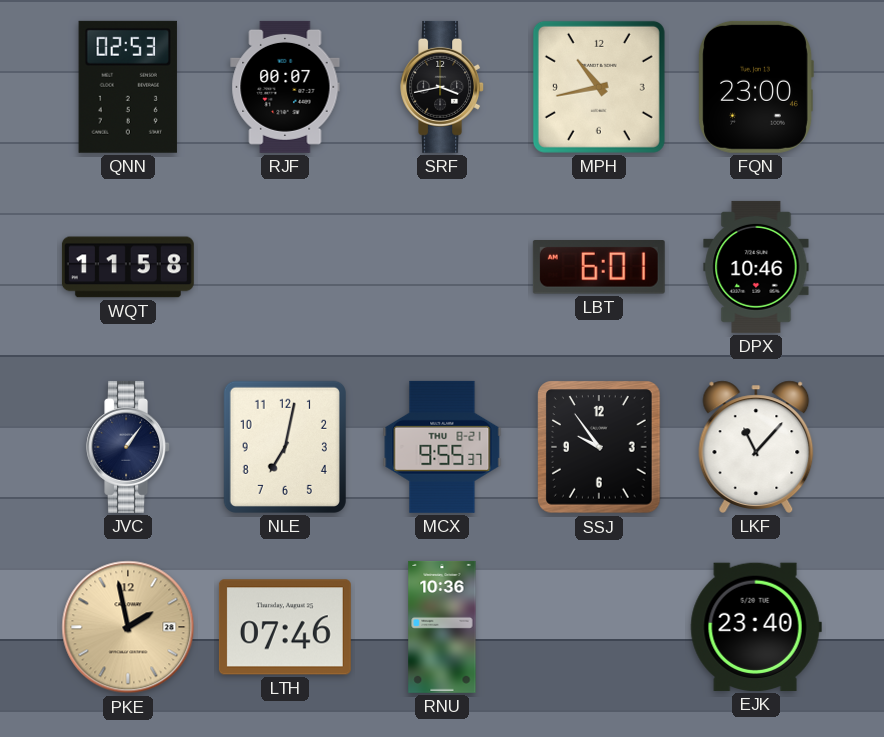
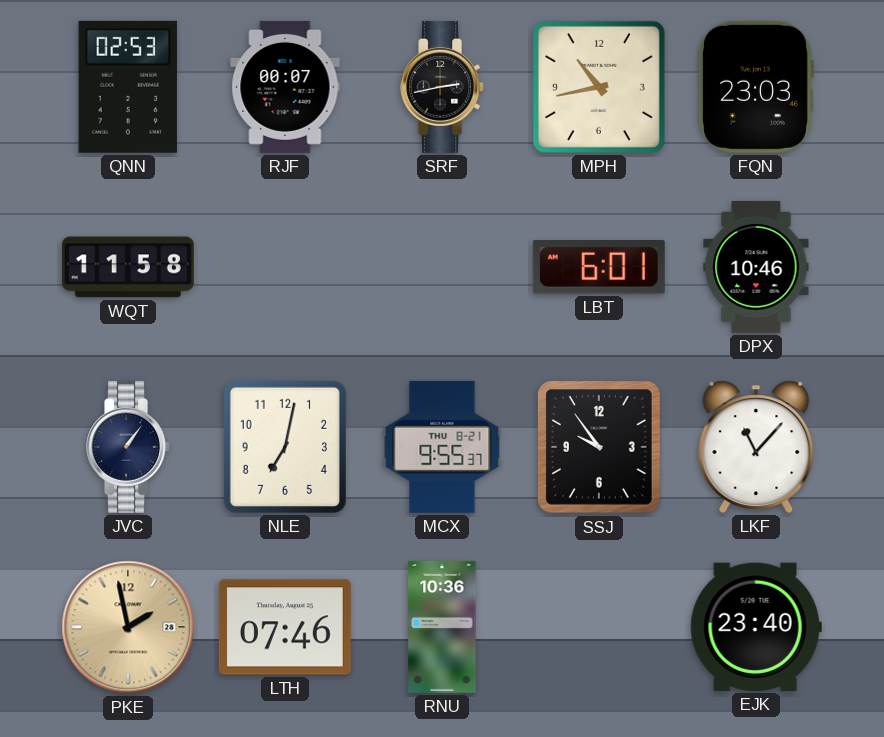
SRF: 3:43 -> 2:43 (443, 87)
FQN: 23:00 -> 23:03 (756, 87)
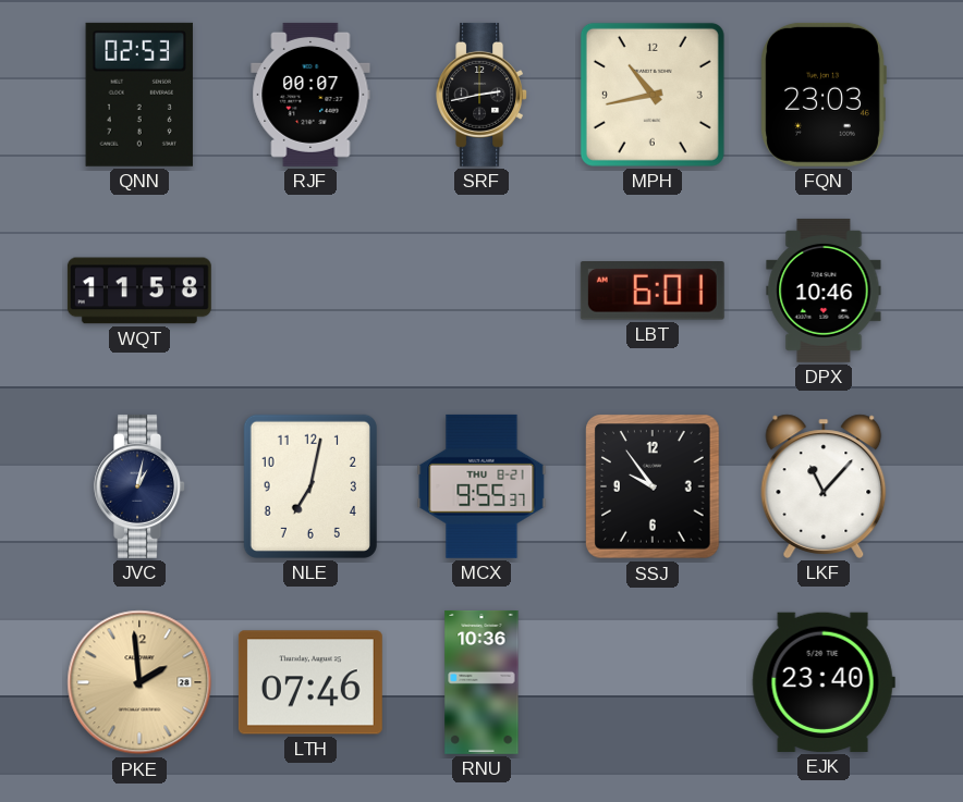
JVC: 1:06 -> 1:02 (141, 486)
PKE: 1:58 -> 1:59 (139, 682)
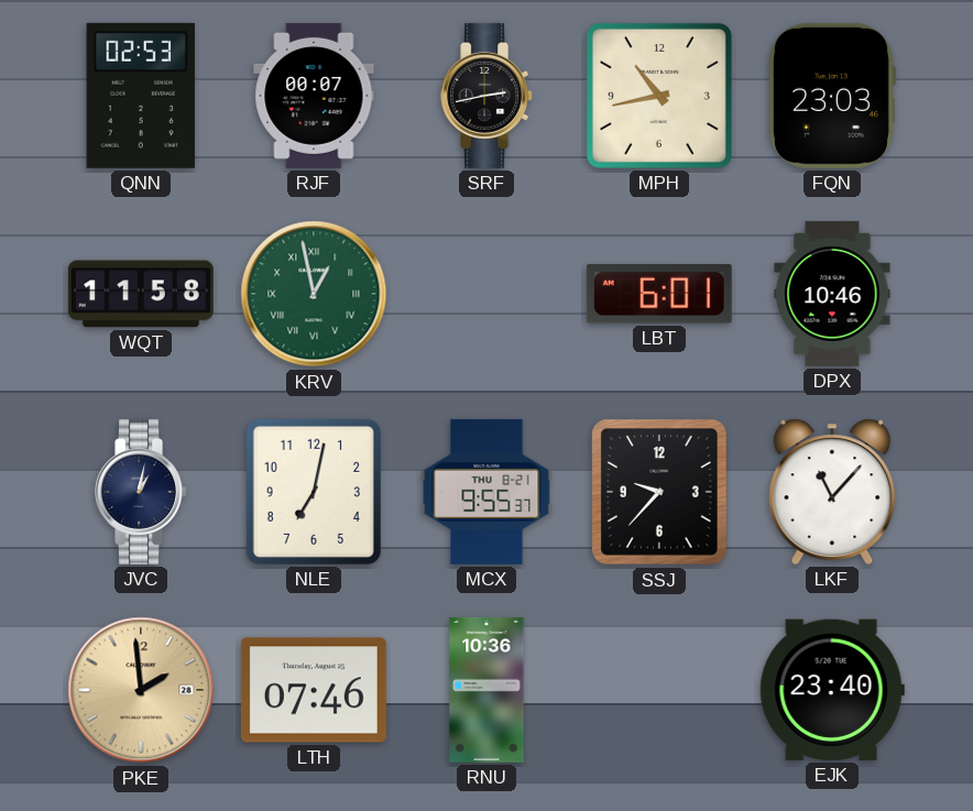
KRV: none -> 12:58 (314, 294)
SSJ: 9:54 -> 9:37 (659, 492)
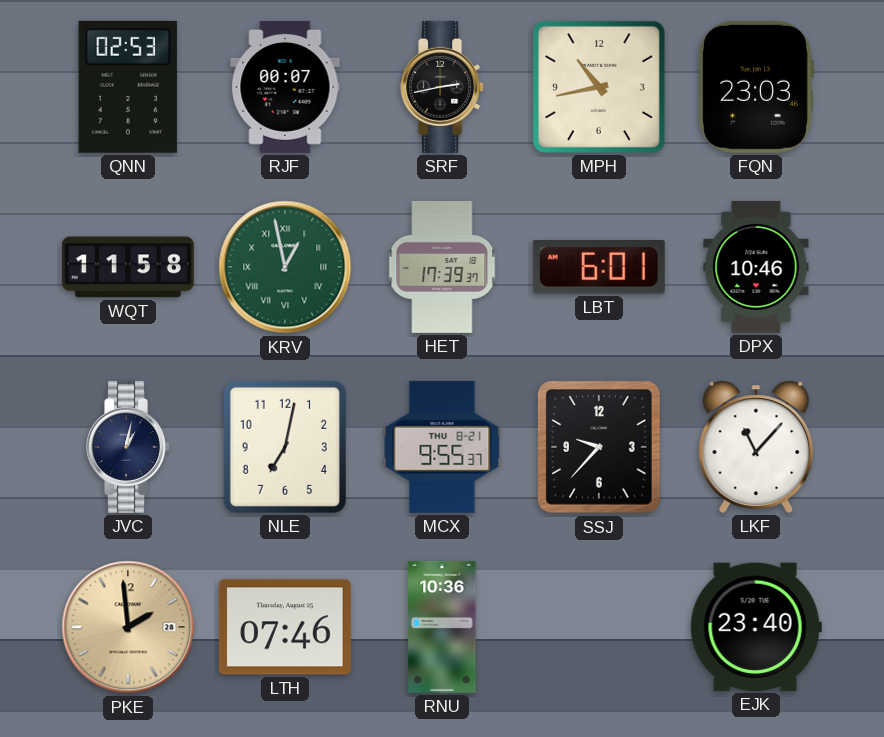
HET: none -> 17:39 (442, 267)
